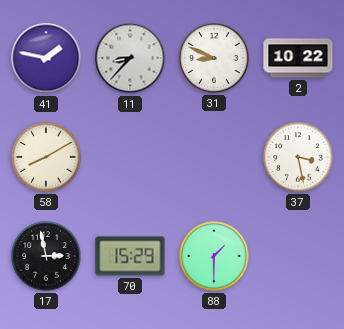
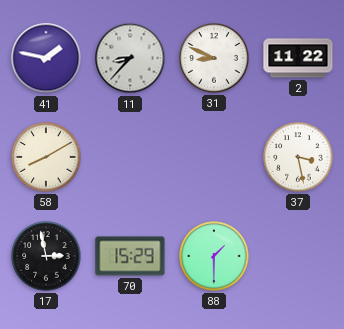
2: 10:22 -> 11:22 (298, 58)
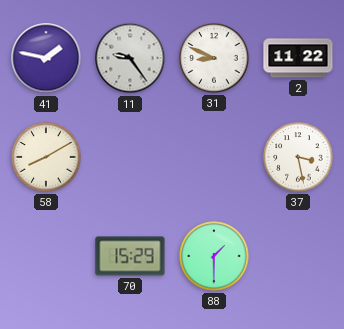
11: 8:37 -> 9:24 (130, 58)
17: 2:58 -> none (46, 256)
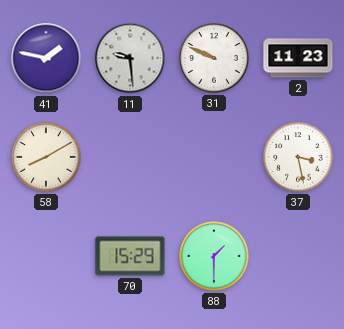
11: 9:24 -> 9:29 (130, 58)
31: 8:49 -> 9:49 (214, 58)
2: 11:22 -> 11:23 (298, 58)
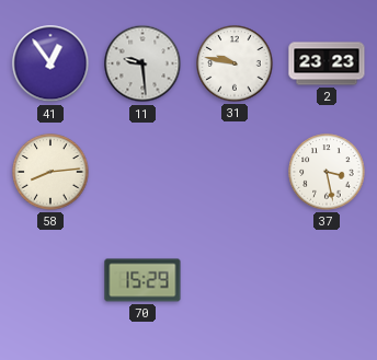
41: 1:47 -> 12:54 (50, 63)
31: 9:49 -> 9:47 (235, 63)
2: 11:23 -> 23:23 (327, 63)
58: 8:10 -> 8:14 (50, 172)
88: 1:30 -> none (214, 256)
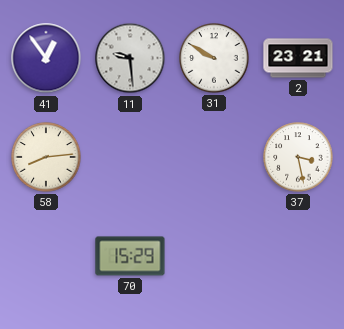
31: 9:47 -> 9:50 (214, 58)
2: 23:23 -> 23:21 (298, 58)
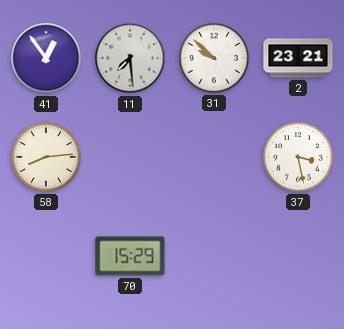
11: 9:29 -> 7:29 (130, 58)
31: 9:50 -> 9:52 (214, 58)
